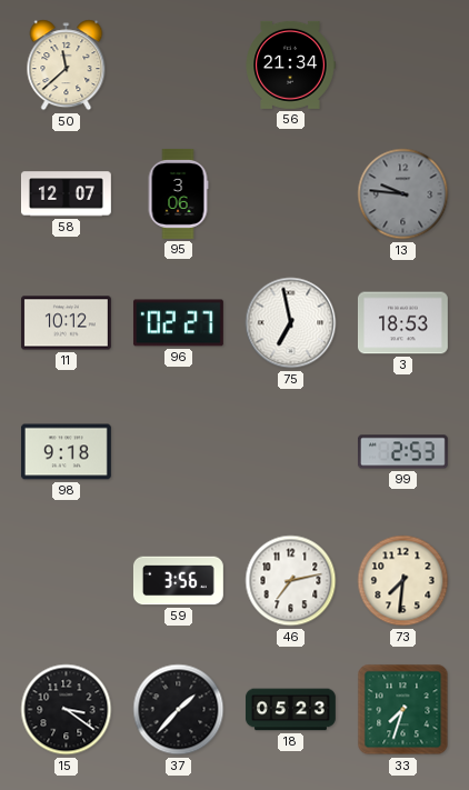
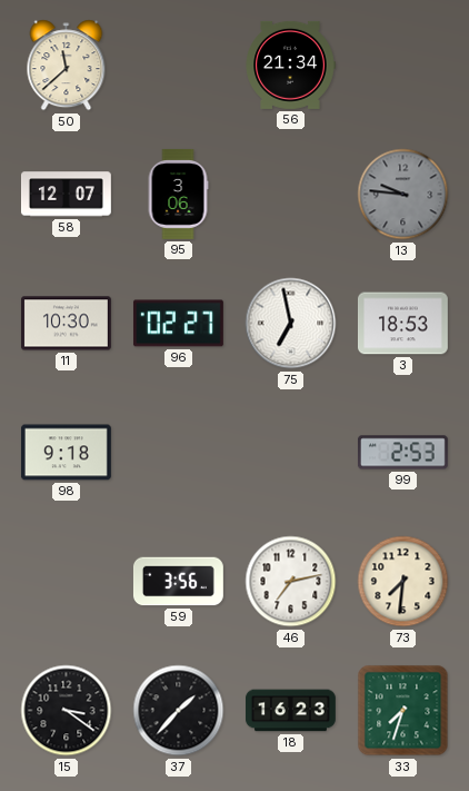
11: 10:12 -> 10:30 (66, 324)
18: 05:23 -> 16:23 (290, 711)
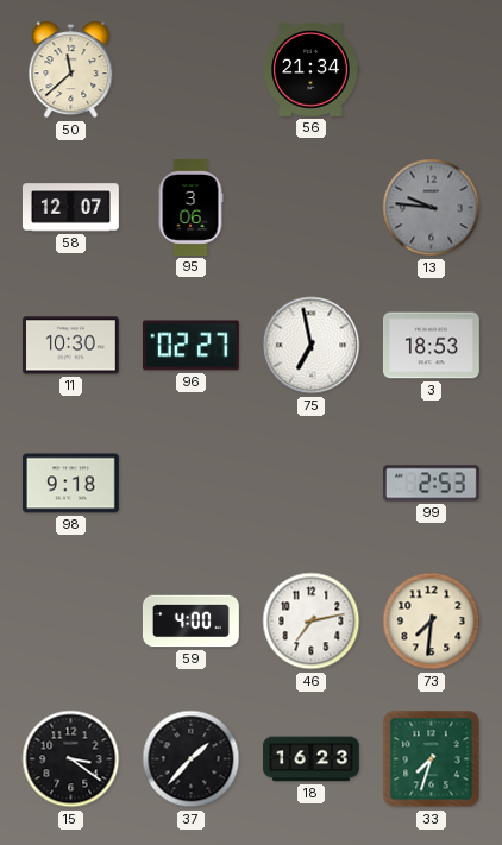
59: 3:56 -> 4:00 (190, 622)
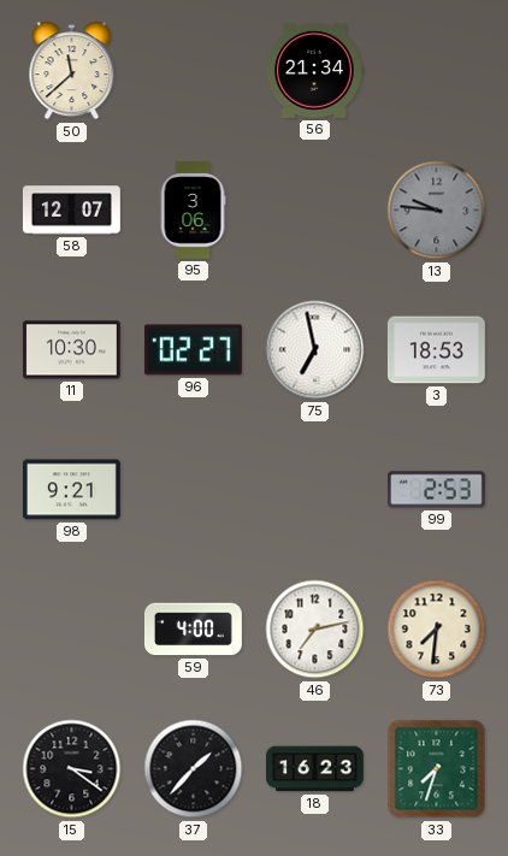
98: 9:18 -> 9:21 (71, 490)
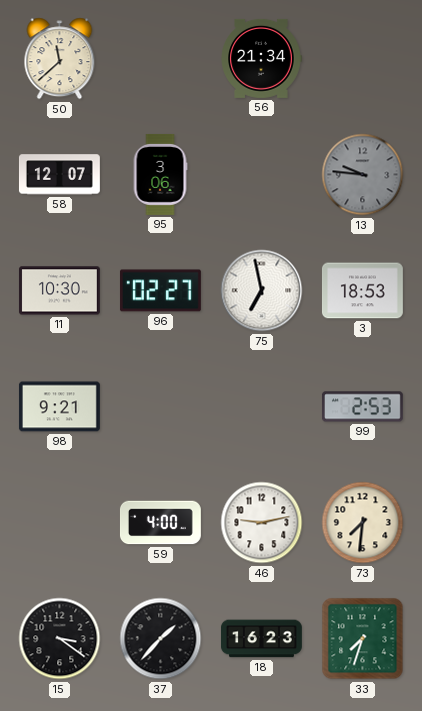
46: 7:13 -> 9:13 (262, 523)
